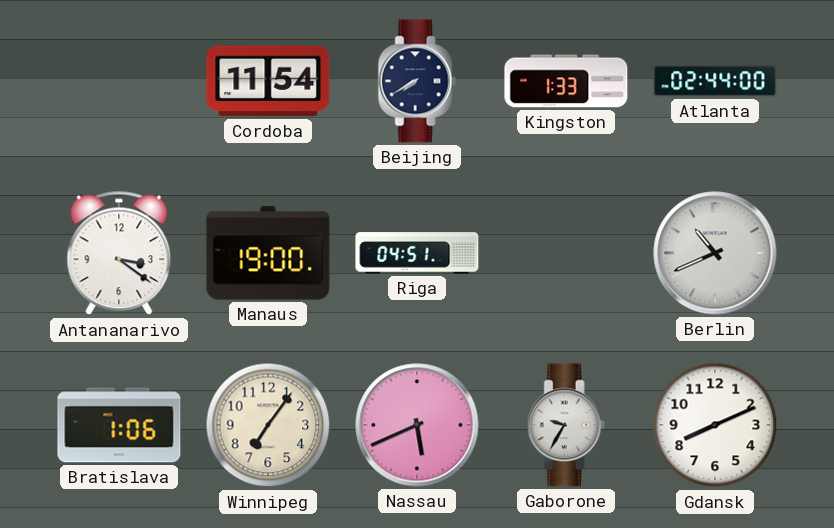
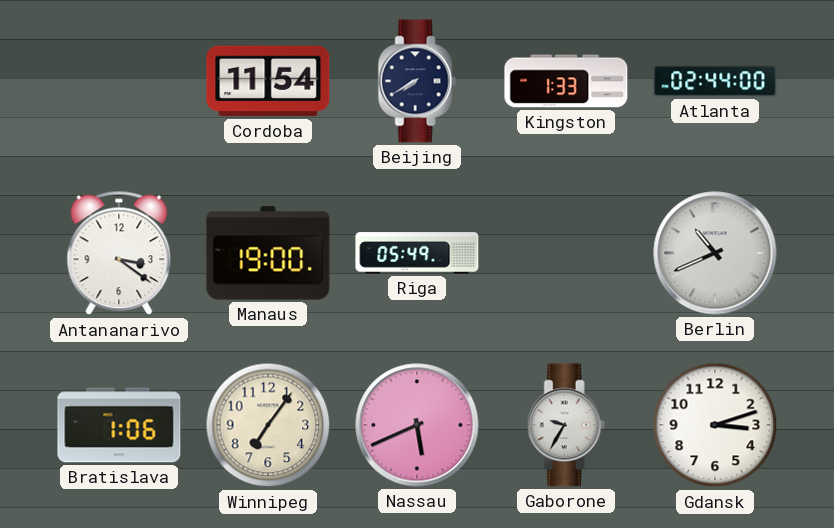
Riga: 04:51 -> 05:49 (417, 253)
Gdansk: 8:11 -> 3:12 (715, 425)
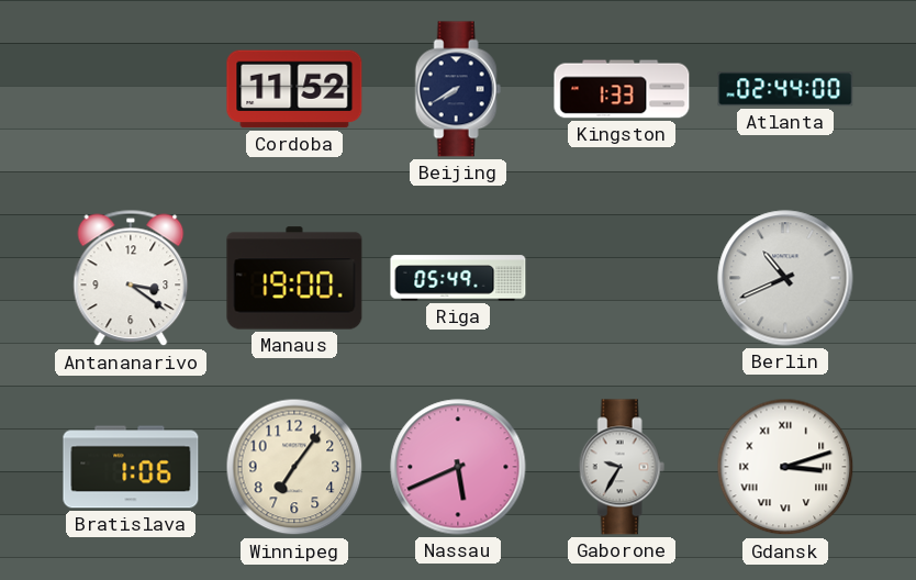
Cordoba: 11:54 -> 11:52 (294, 89)
Gdansk numerals: Arabic -> Roman (785, 467)
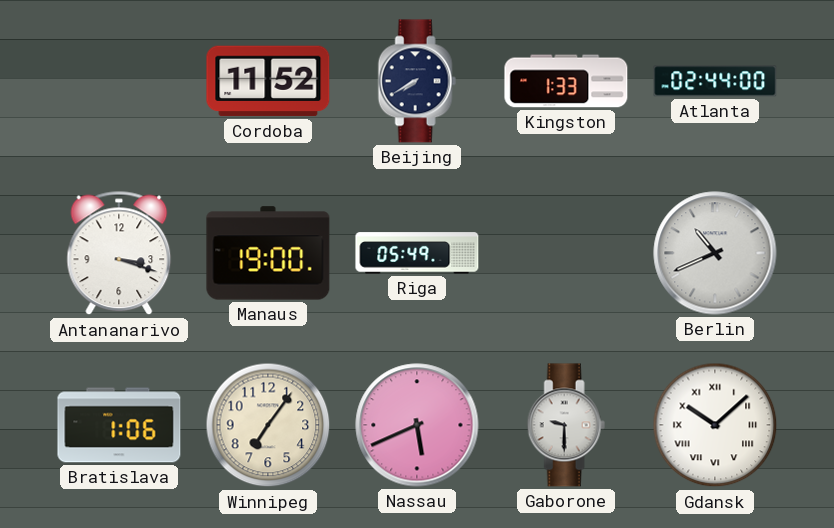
Antananarivo: 3:21 -> 3:18 (119, 253)
Gaborone: 9:35 -> 9:30 (566, 425)
Gdansk: 3:12 -> 10:08 (715, 425)
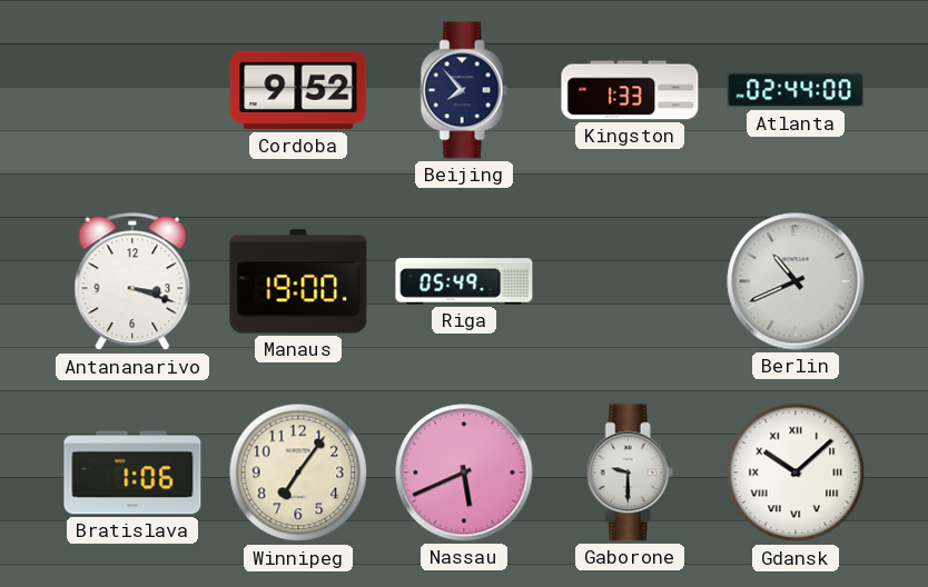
Cordoba: 11:52 -> 9:52 (298, 90)
Beijing: 7:40 -> 7:53 (464, 90)
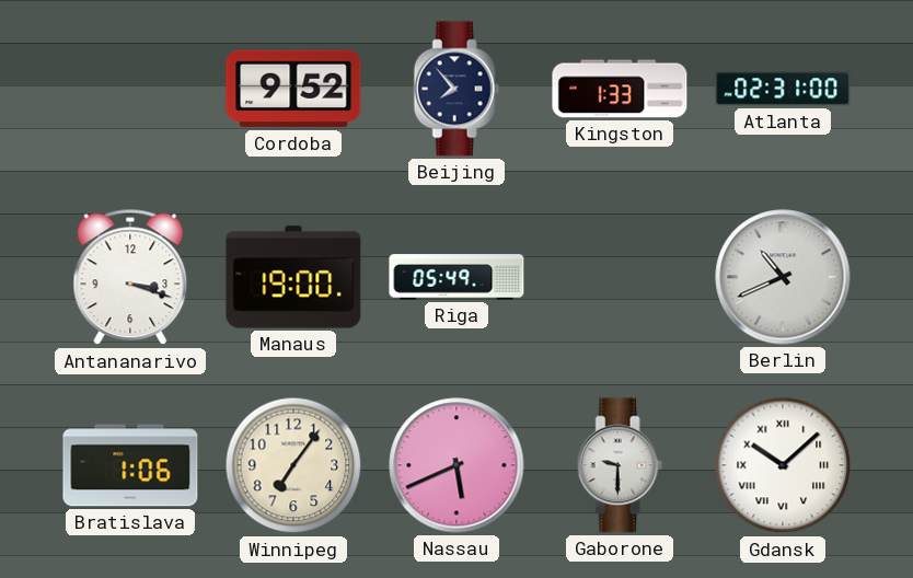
Atlanta: 02:44 -> 02:31 (783, 89)
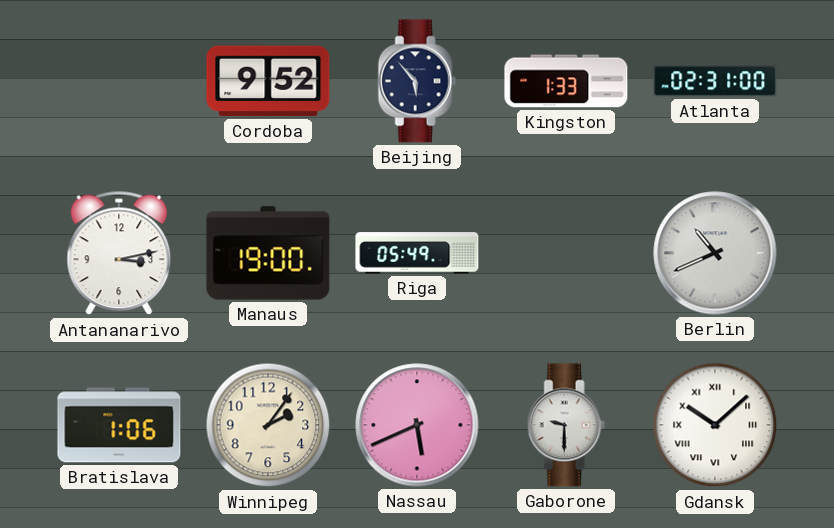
Beijing: 7:53 -> 5:53 (417, 81)
Antananarivo: 3:18 -> 3:13 (119, 253)
Winnipeg: 7:06 -> 2:06 (268, 425)
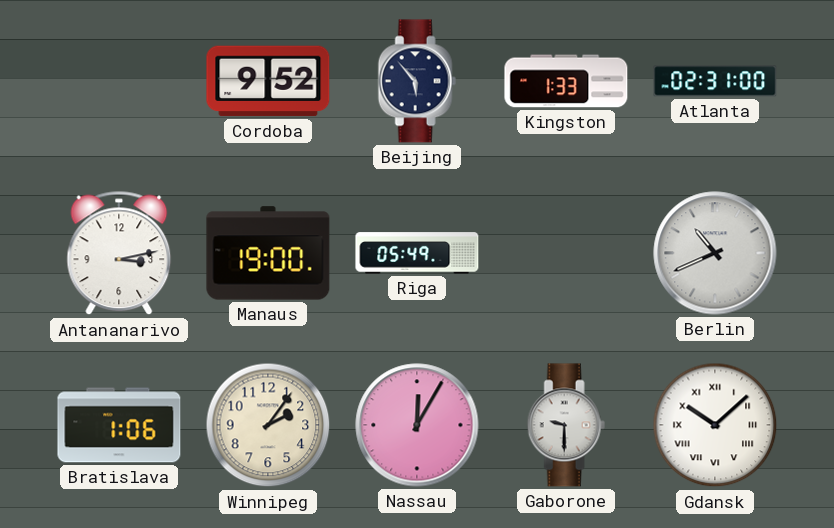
Nassau: 5:41 -> 12:05 (417, 425)
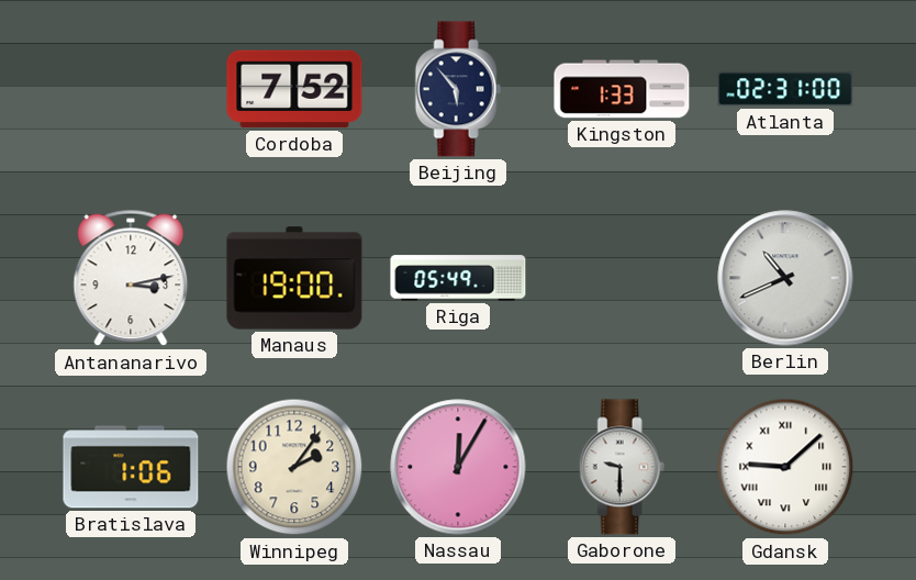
Cordoba: 9:52 -> 7:52 (294, 89)
Gdansk: 10:08 -> 9:08 (785, 467)
